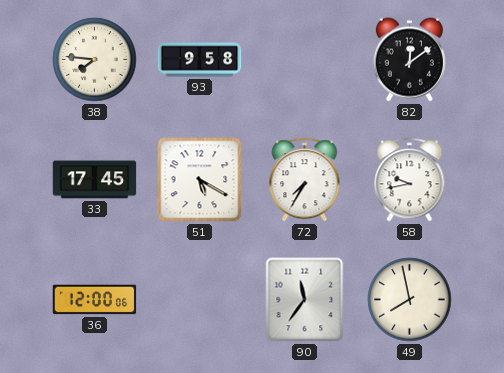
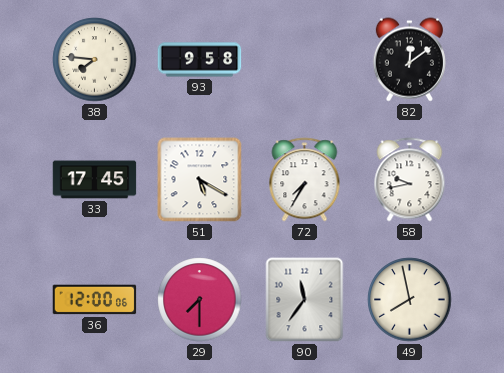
29: none -> 7:30 (200, 300)
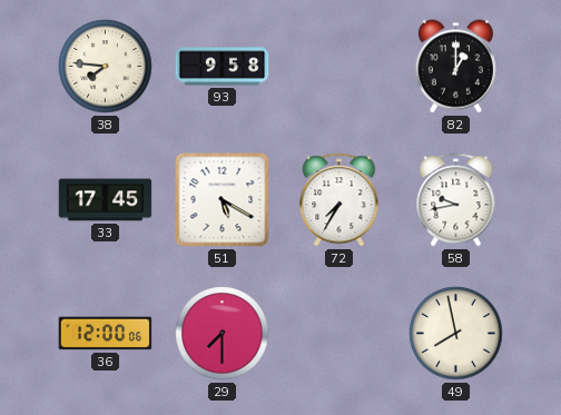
82: 12:09 -> 1:00 (455, 67)
90: 11:36 -> none (305, 300)
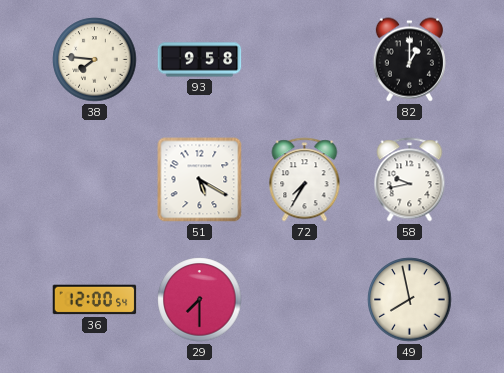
33: 17:45 -> none (106, 200)
36: 12:00:06 -> 12:00:54 (95, 300)
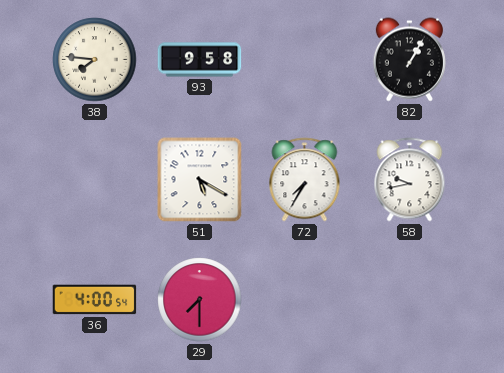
82: 1:00 -> 1:05 (409, 60)
36: 12:00 -> 4:00 (95, 300)
49: 7:58 -> none (410, 300)
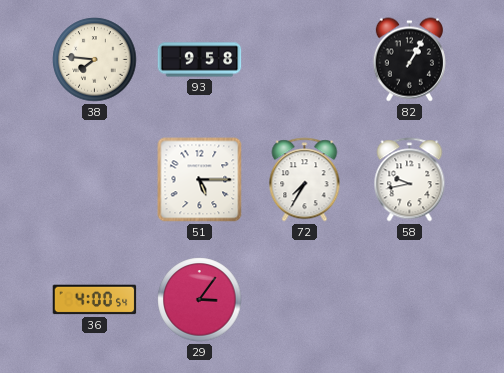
51: 5:20 -> 5:15 (200, 180)
29: 7:30 -> 3:06 (200, 300)
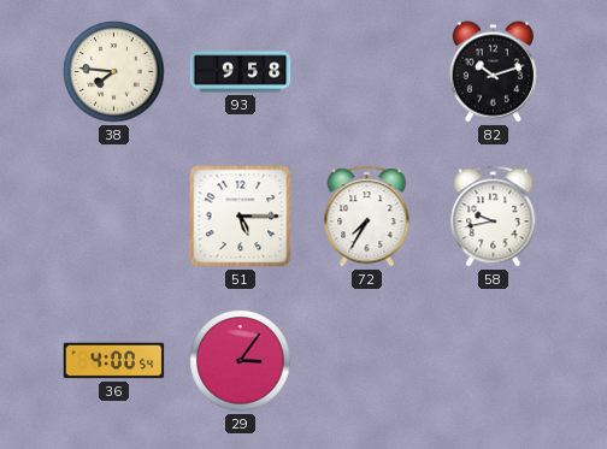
82: 1:05 -> 10:12 (493, 72)
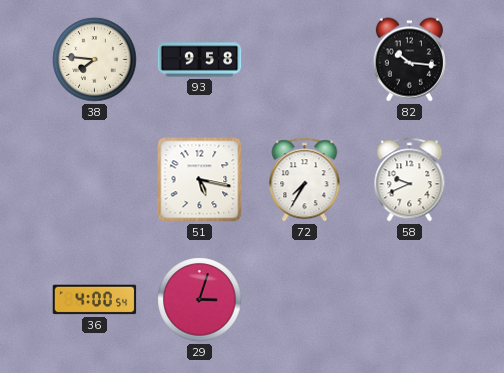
82: 10:12 -> 10:16 (409, 60)
51: 5:15 -> 5:17 (200, 180)
58: 9:43 -> 9:41 (410, 180)
29: 3:06 -> 3:03 (200, 300)
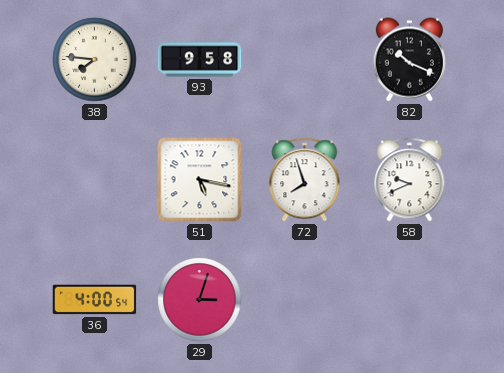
82: 10:16 -> 10:19 (409, 60)
72: 7:35 -> 7:57 (305, 180)
